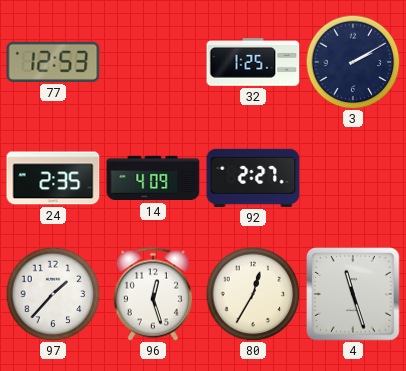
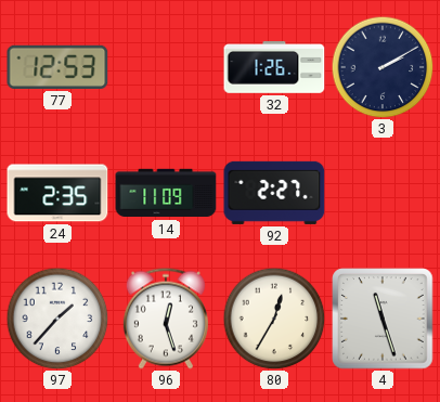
32: 1:25 -> 1:26 (274, 68)
14: 4:09 -> 11:09 (166, 193)
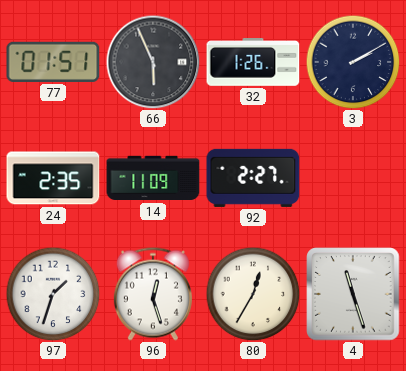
77: 12:53 -> 01:51 (53, 62)
66: none -> 5:56 (153, 62)
97: 1:37 -> 1:33 (53, 294)
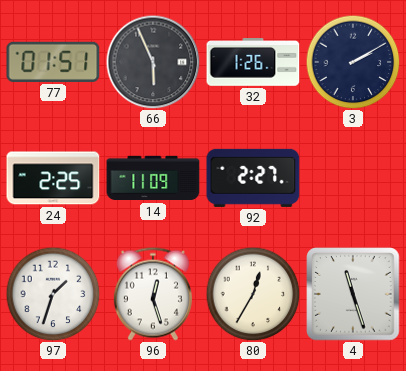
24: 2:35 -> 2:25 (53, 178)
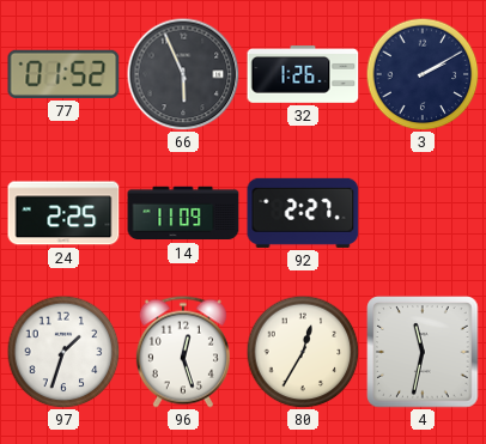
77: 01:51 -> 01:52 (63, 74)
4: 11:27 -> 11:32 (423, 352)
